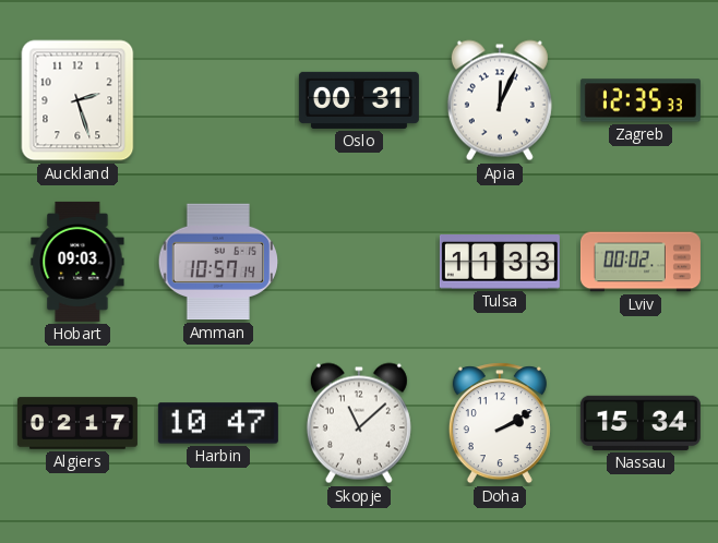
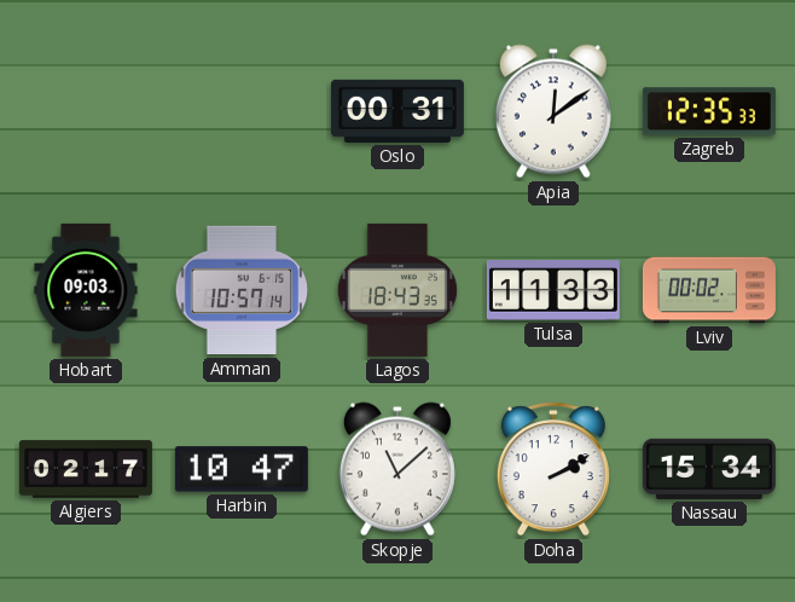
Auckland: 2:27 -> none (77, 100)
Apia: 12:04 -> 12:09 (553, 111)
Lagos: none -> 18:43 (397, 290)
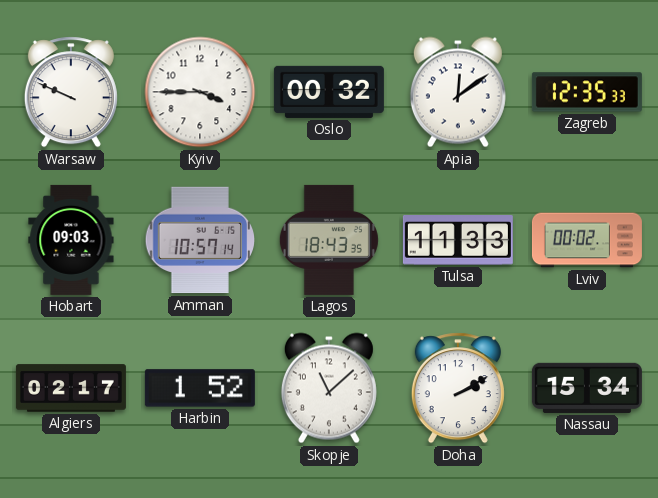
Warsaw: none -> 9:49 (71, 92)
Kyiv: none -> 3:45 (200, 92)
Oslo: 00:31 -> 00:32 (329, 92)
Harbin: 10:47 -> 1:52 (200, 388)
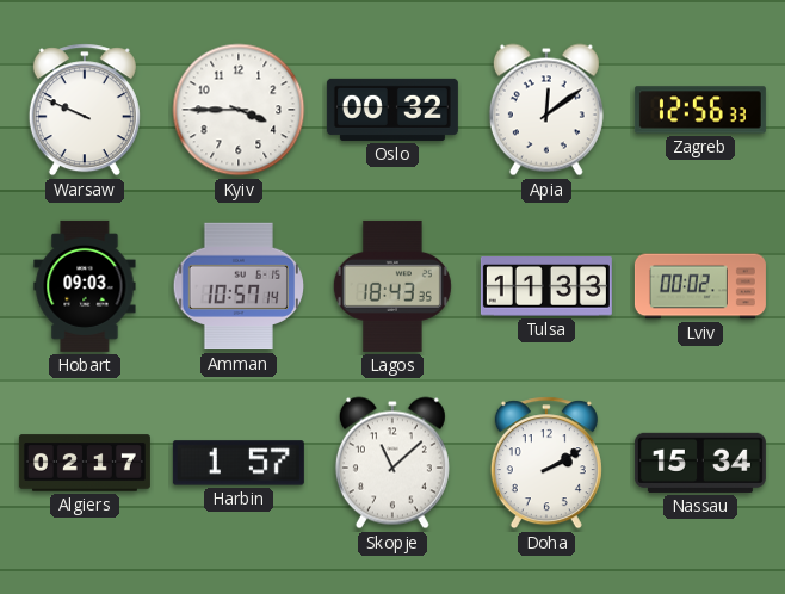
Zagreb: 12:35 -> 12:56 (700, 110)
Harbin: 1:52 -> 1:57 (239, 463)
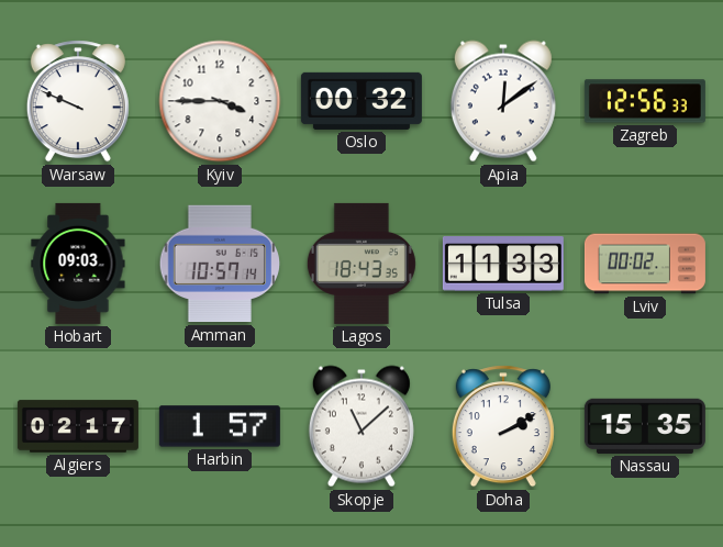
Nassau: 15:34 -> 15:35 (645, 426)
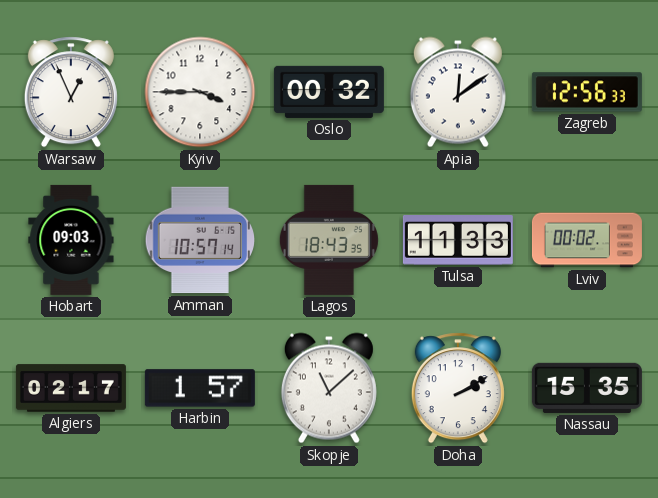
Warsaw: 9:49 -> 12:56 (71, 92)
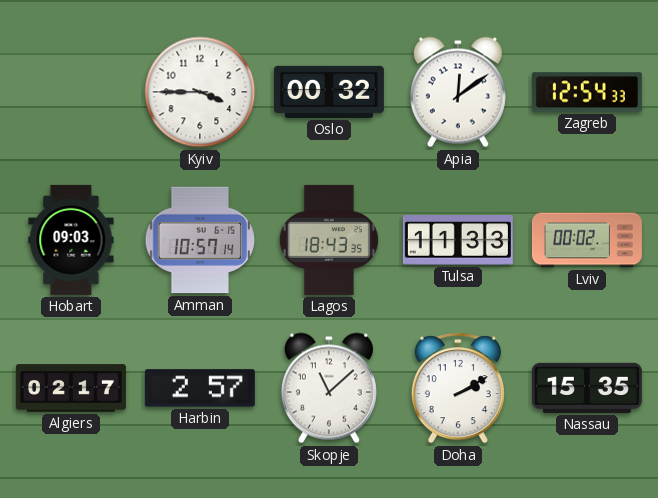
Warsaw: 12:56 -> none (71, 92)
Zagreb: 12:56 -> 12:54 (587, 92)
Harbin: 1:57 -> 2:57 (200, 388)
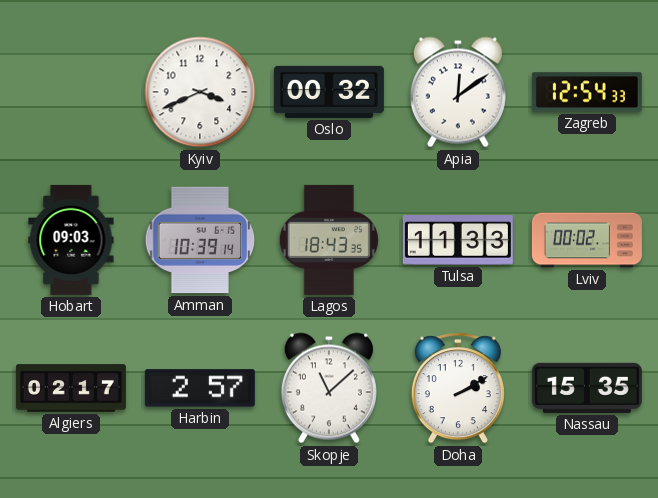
Kyiv: 3:45 -> 3:41 (200, 92)
Amman: 10:57 -> 10:39 (200, 240)
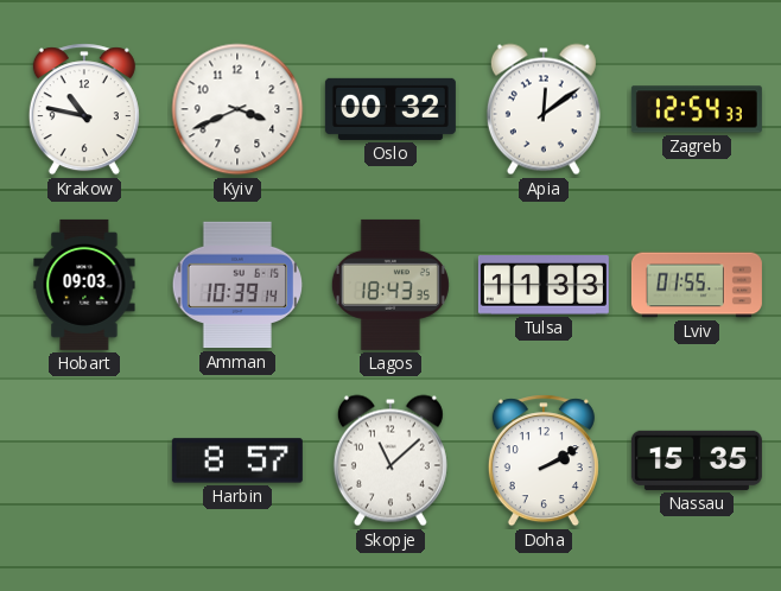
Krakow: none -> 10:47 (84, 109)
Lviv: 00:02 -> 01:55 (697, 285)
Algiers: 02:17 -> none (71, 388)
Harbin: 2:57 -> 8:57 (237, 460)
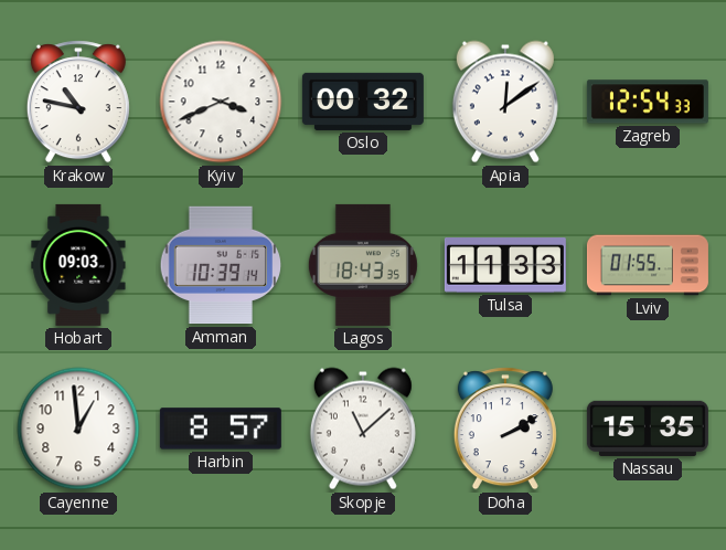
Cayenne: none -> 12:59 (78, 429)
